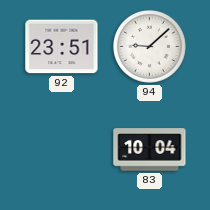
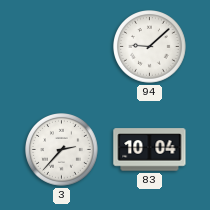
92: 23:51 -> none (62, 47)
3: none -> 2:37 (62, 150)
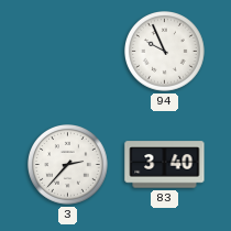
94: 9:08 -> 9:56 (165, 52)
83: 10:04 -> 3:40 (165, 165)
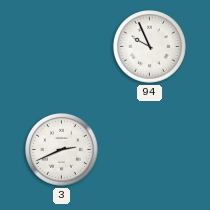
3: 2:37 -> 2:41 (62, 150)
83: 3:40 -> none (165, 165)
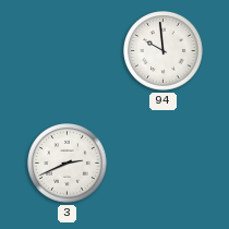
94: 9:56 -> 9:59 (164, 51)
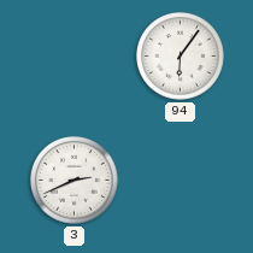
94: 9:59 -> 6:06 (181, 57)
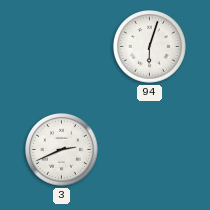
94: 6:06 -> 6:03 (150, 47)
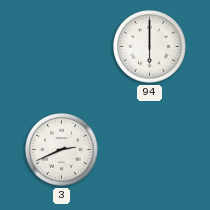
94: 6:03 -> 6:00 (150, 47)
